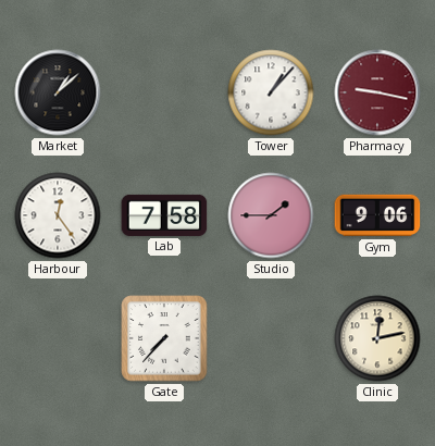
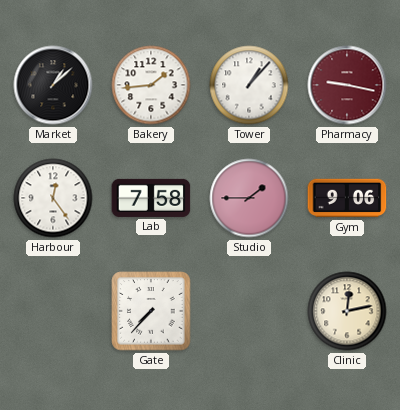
Bakery: none -> 1:44 (151, 85)
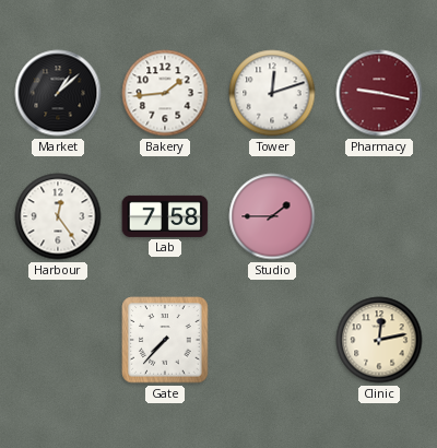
Tower: 1:07 -> 12:12 (272, 93)
Gym: 9:06 -> none (347, 198)
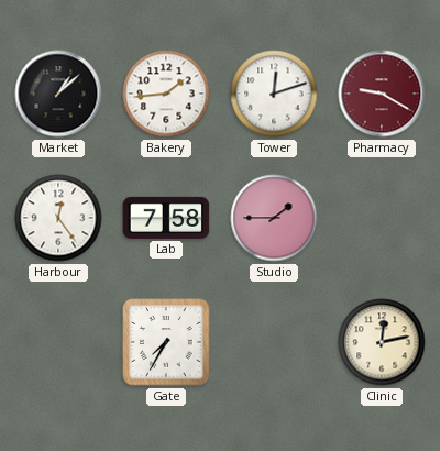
Pharmacy: 9:17 -> 9:20 (382, 94)
Gate: 7:37 -> 7:35 (166, 342)
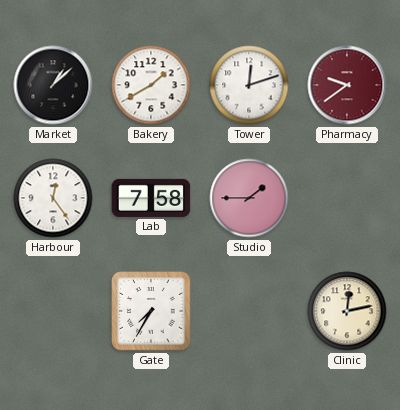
Bakery: 1:44 -> 1:40 (151, 85)
Pharmacy: 9:20 -> 9:39 (347, 85)
